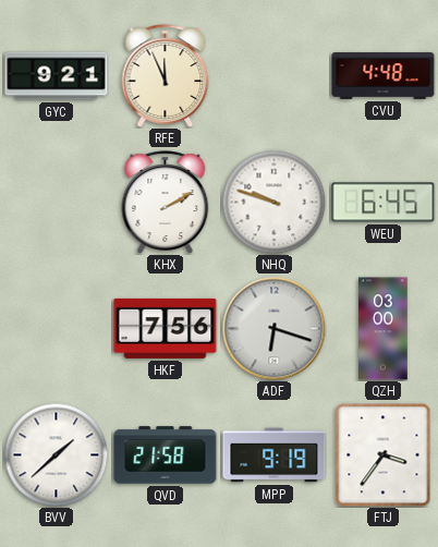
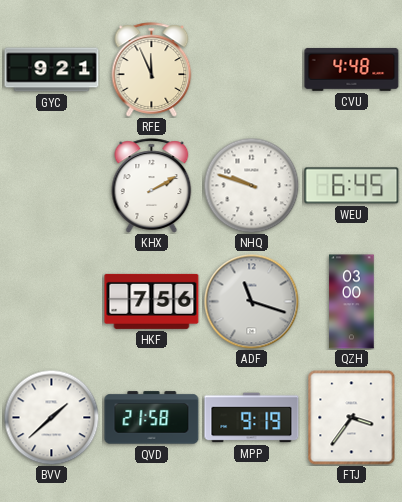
ADF: 6:18 -> 11:18 (251, 301)
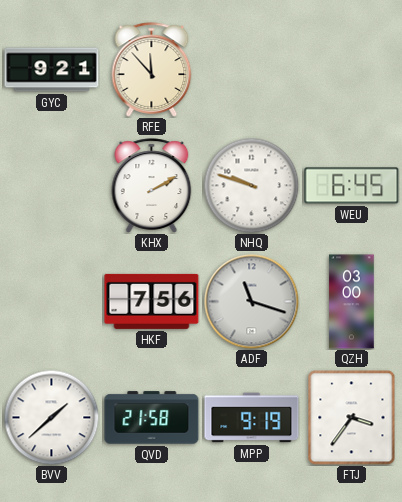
RFE: 11:56 -> 11:53 (152, 70)
CVU: 4:48 -> none (352, 69)
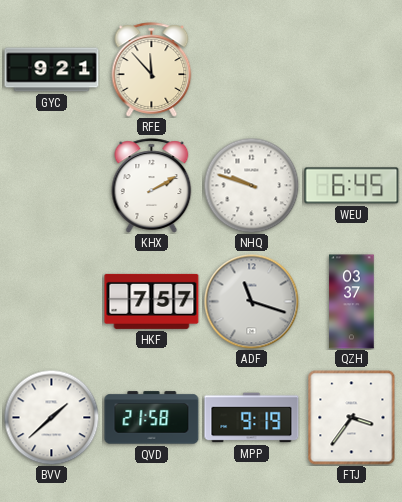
HKF: 7:56 -> 7:57 (152, 301)
QZH: 03:00 -> 03:37 (352, 302)
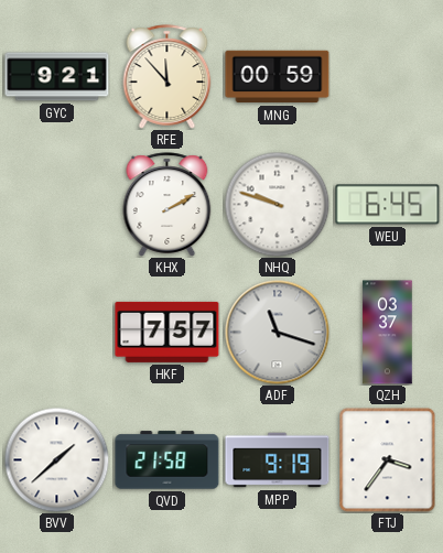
MNG: none -> 00:59 (278, 77)
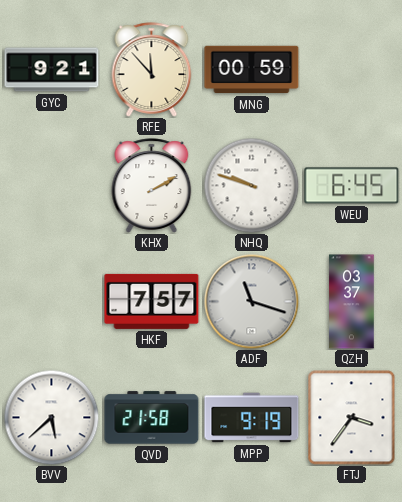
BVV: 1:38 -> 5:38 (51, 417)
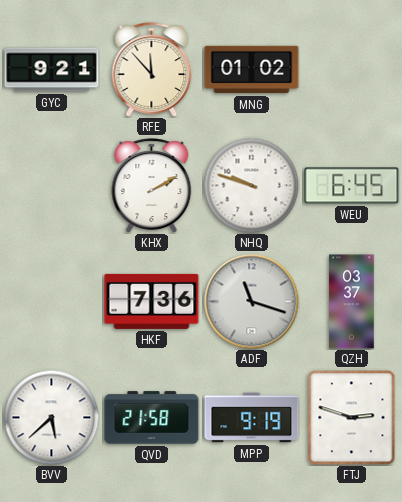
MNG: 00:59 -> 01:02 (252, 70)
HKF: 7:57 -> 7:36 (152, 301)
FTJ: 3:36 -> 2:48 (352, 418)
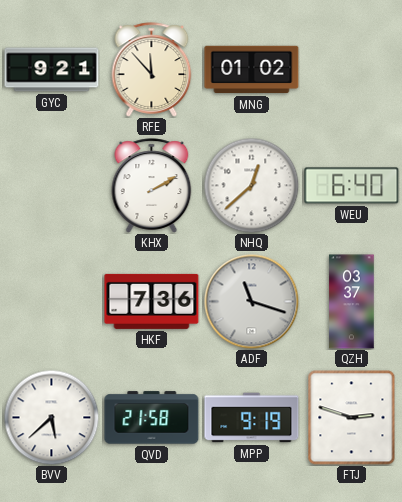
NHQ: 9:48 -> 12:38 (251, 185)
WEU: 6:45 -> 6:40 (352, 186)
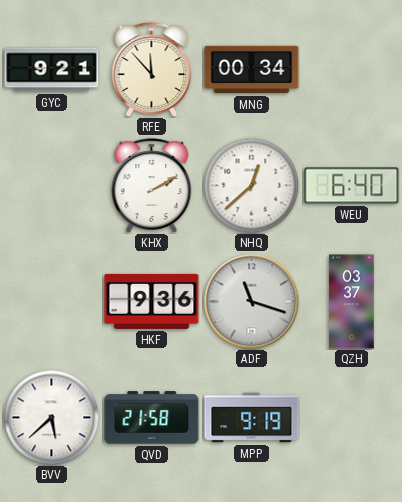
MNG: 01:02 -> 00:34 (252, 70)
HKF: 7:36 -> 9:36 (152, 301)
FTJ: 2:48 -> none (352, 418)
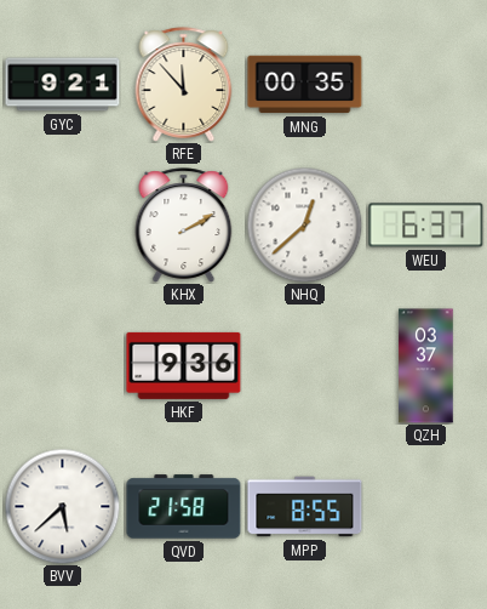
MNG: 00:34 -> 00:35 (305, 85)
WEU: 6:40 -> 6:37 (426, 226)
ADF: 11:18 -> none (251, 301)
MPP: 9:19 -> 8:55 (305, 507)
